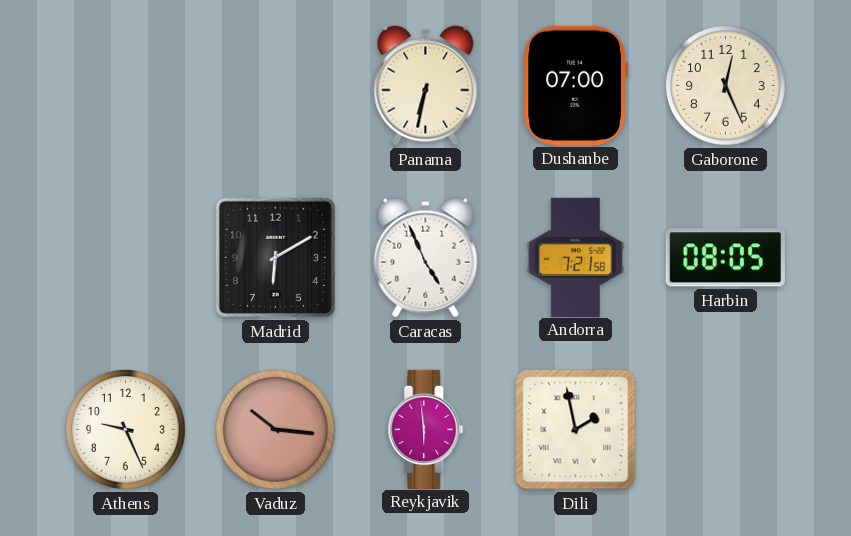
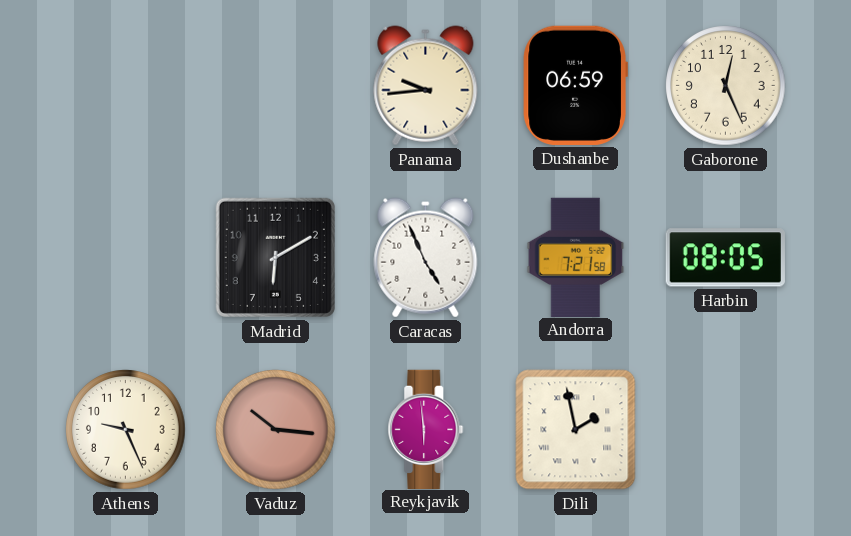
Panama: 6:32 -> 9:44 (426, 86)
Dushanbe: 07:00 -> 06:59 (575, 85)
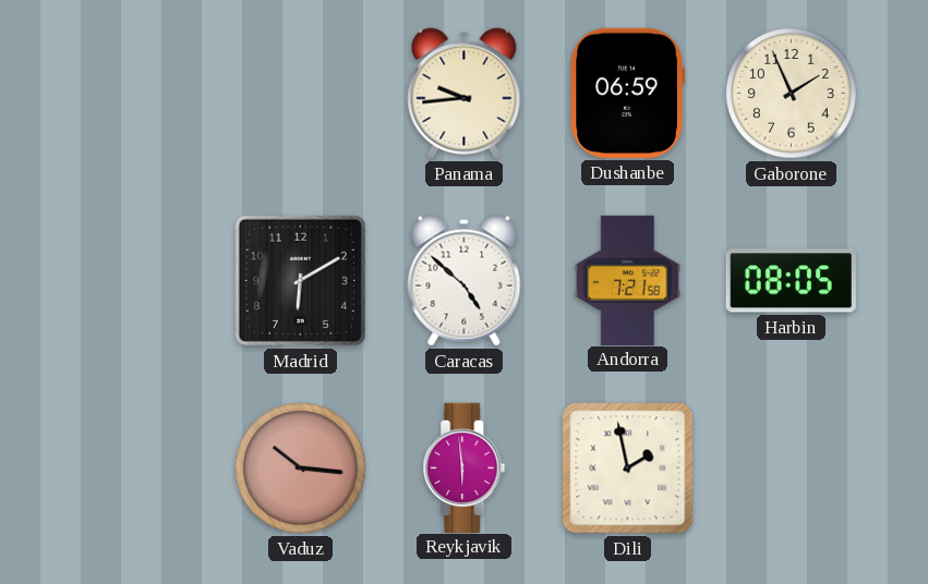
Gaborone: 12:26 -> 1:56 (792, 94)
Caracas: 4:56 -> 4:52 (465, 281)
Athens: 9:26 -> none (126, 430)
